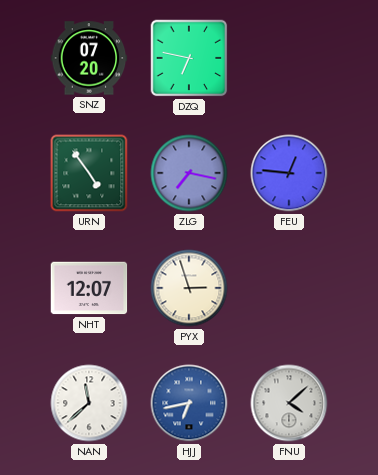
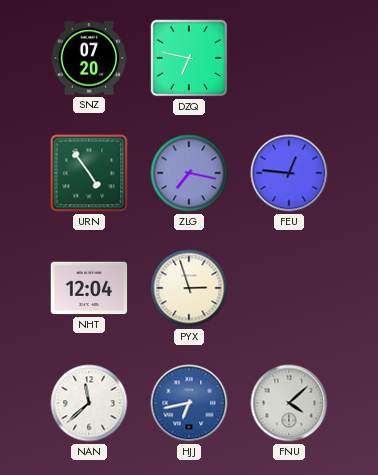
NHT: 12:07 -> 12:04 (89, 288)
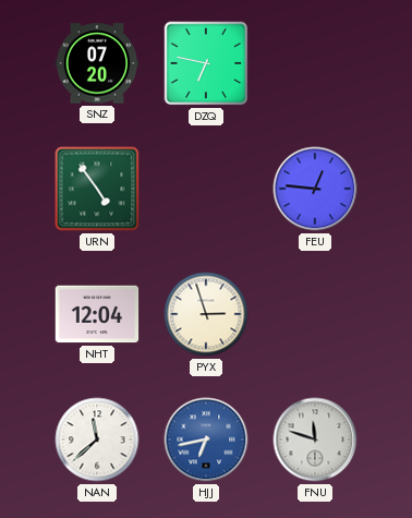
ZLG: 7:17 -> none (189, 173)
FNU: 4:08 -> 11:48 (315, 439)
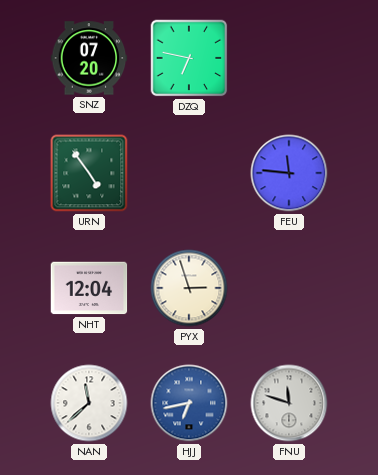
FEU: 12:46 -> 11:46 (289, 173)
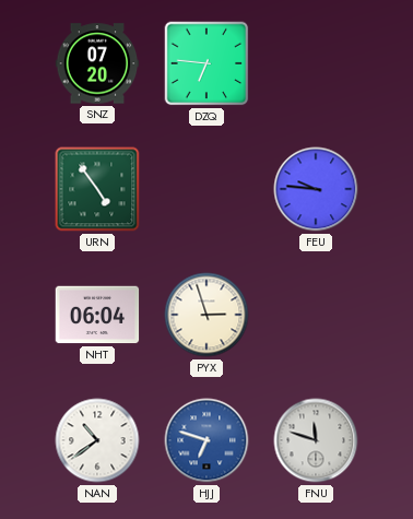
DZQ: 6:47 -> 6:46 (206, 63)
FEU: 11:46 -> 9:46 (316, 189)
NHT: 12:04 -> 06:04 (97, 315)
NAN: 11:38 -> 10:39 (97, 440)
HJJ: 6:43 -> 6:48 (206, 440)
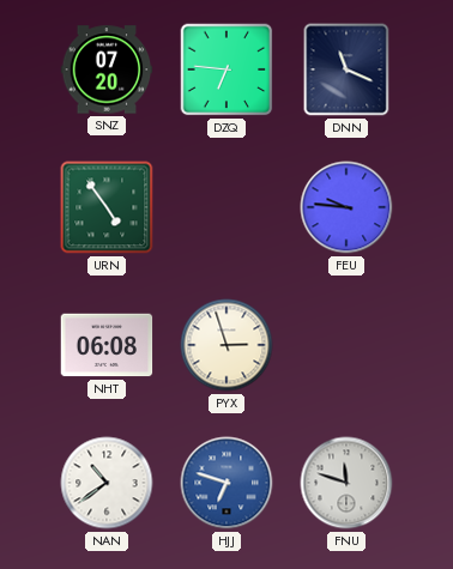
DNN: none -> 11:19 (346, 69)
NHT: 06:04 -> 06:08 (107, 345)
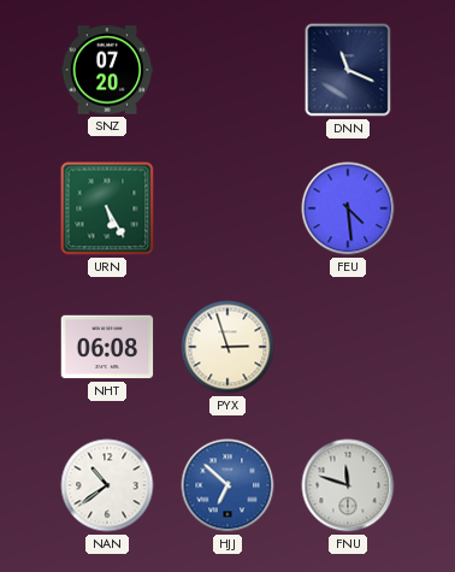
DZQ: 6:46 -> none (226, 69)
URN: 4:54 -> 5:25 (107, 208)
FEU: 9:46 -> 4:29 (348, 208)
HJJ: 6:48 -> 6:52 (227, 485)
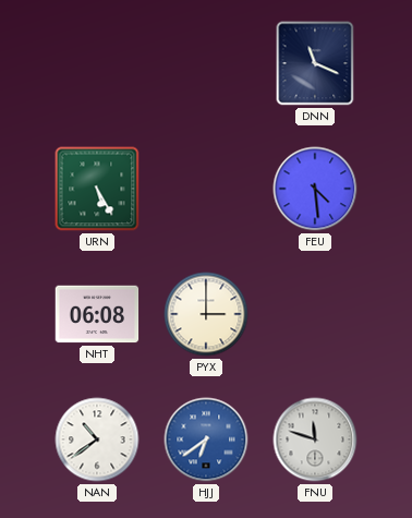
SNZ: 07:20 -> none (107, 70)
PYX: 2:57 -> 3:00 (206, 314)
HJJ: 6:52 -> 6:39 (206, 439)
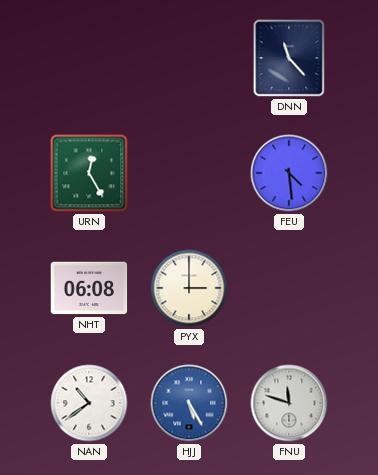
DNN: 11:19 -> 11:23 (289, 58)
URN: 5:25 -> 12:25 (89, 173)
HJJ: 6:39 -> 5:25 (189, 403)
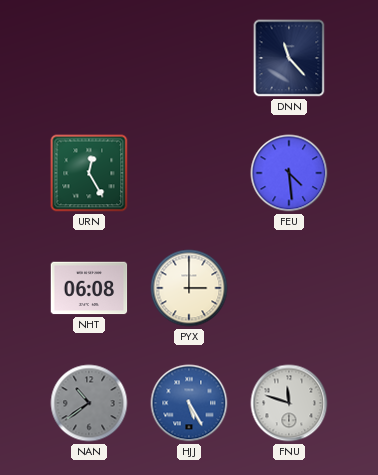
NAN dial: white -> grey (89, 403)
